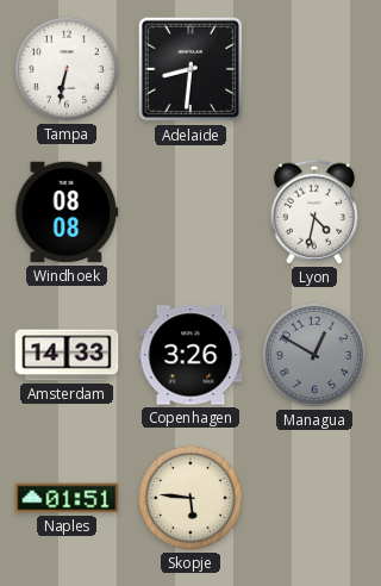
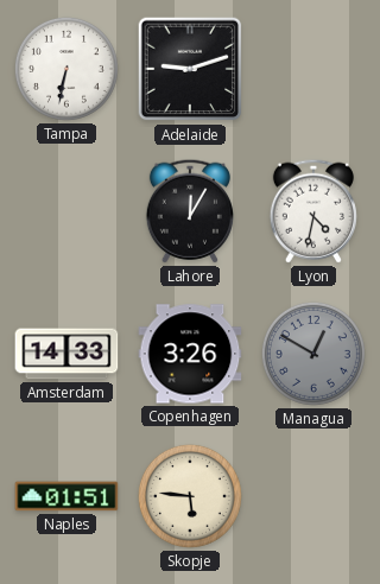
Adelaide: 8:31 -> 9:12 (190, 69)
Windhoek: 08:08 -> none (67, 212)
Lahore: none -> 12:05 (190, 211)
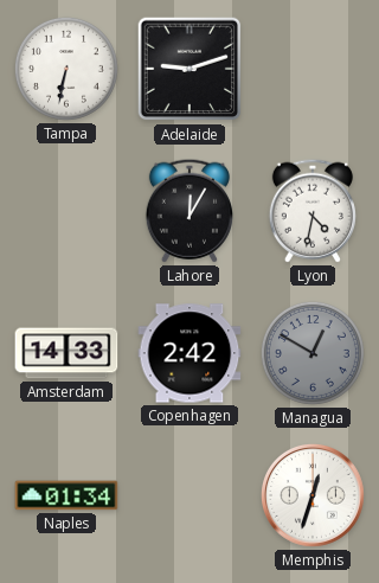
Copenhagen: 3:26 -> 2:42 (189, 353)
Naples: 01:51 -> 01:34 (66, 495)
Skopje: 5:46 -> none (190, 496)
Memphis: none -> 12:33 (313, 495)
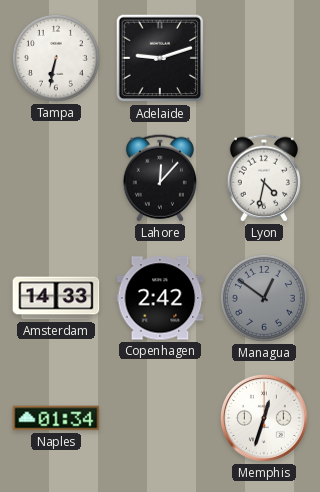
Lahore: 12:05 -> 12:07 (160, 178)
Managua: 12:50 -> 12:51 (264, 298)
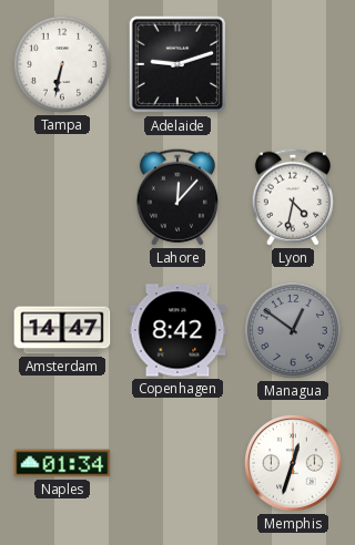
Amsterdam: 14:33 -> 14:47 (62, 330)
Copenhagen: 2:42 -> 8:42 (177, 330)
